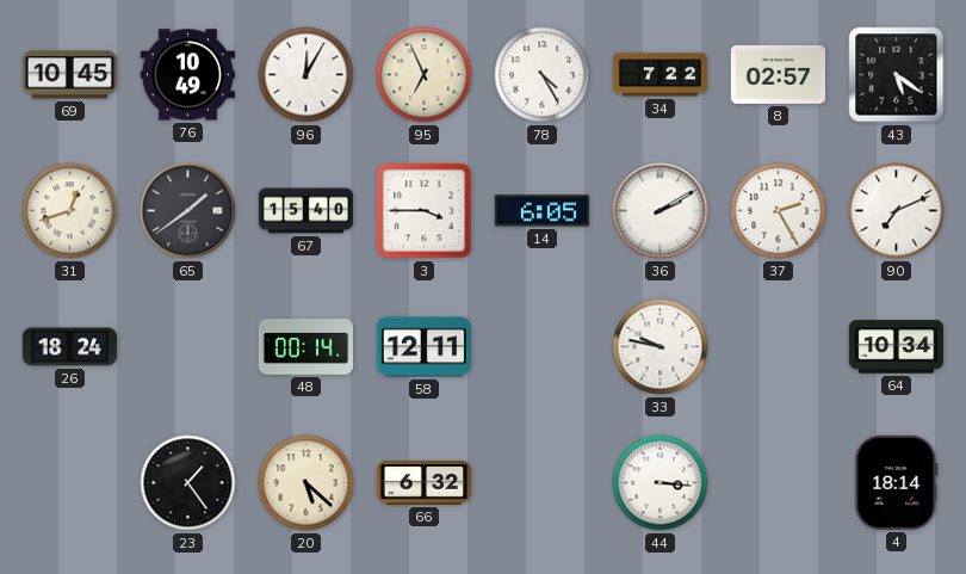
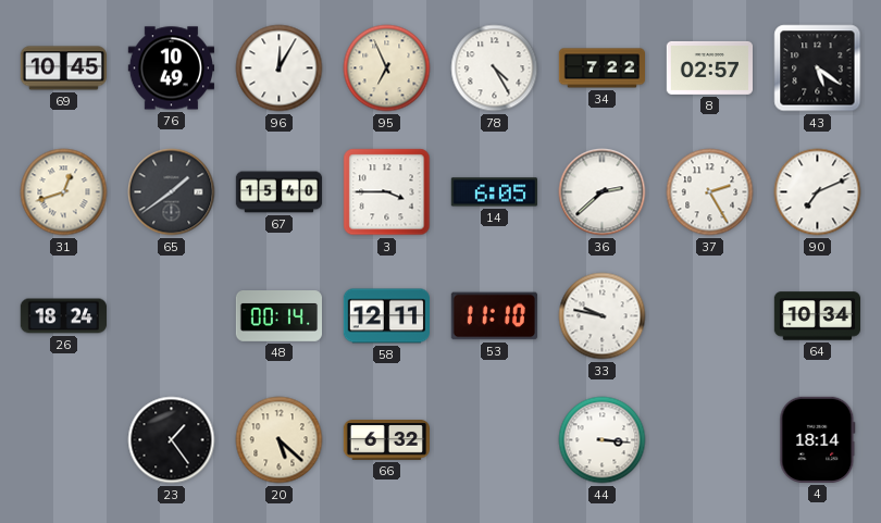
36: 2:10 -> 2:38 (603, 192)
53: none -> 11:10 (494, 316)
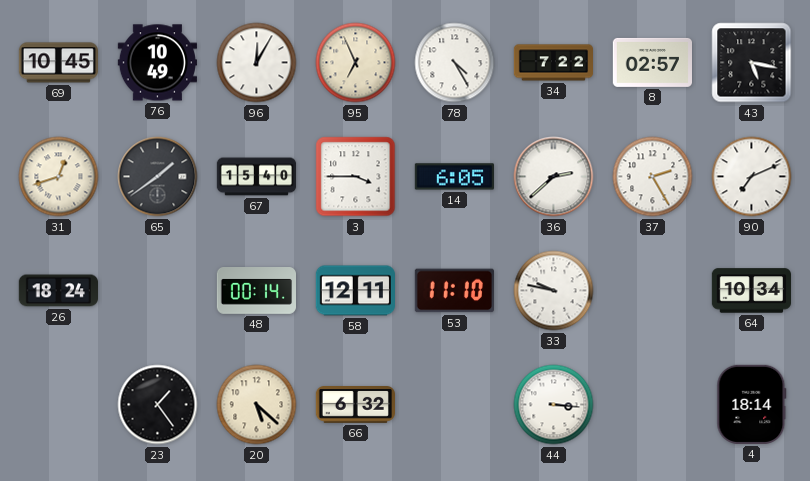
43: 5:21 -> 5:17 (752, 63)
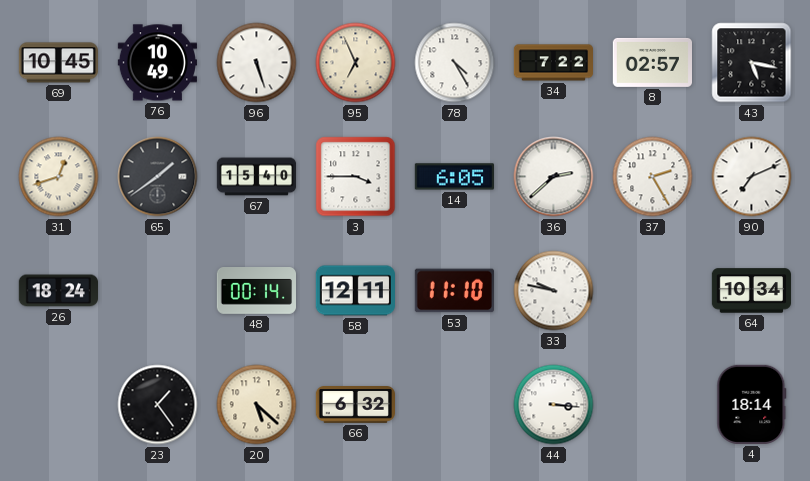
96: 12:05 -> 5:27 (257, 63)
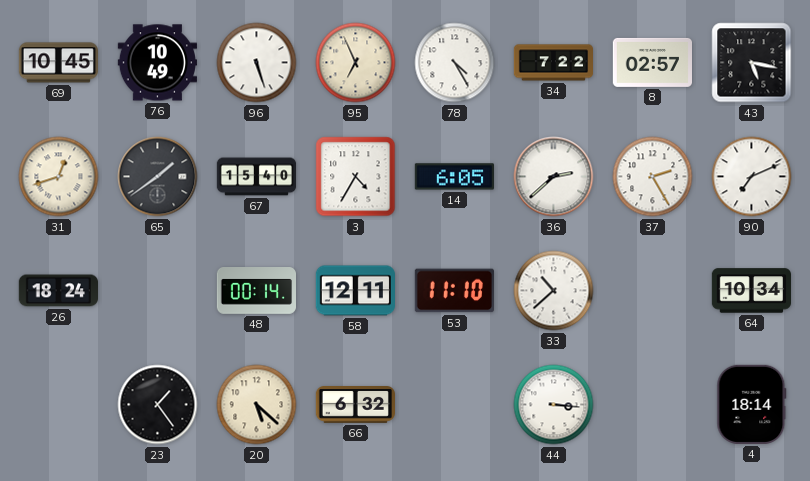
3: 3:45 -> 4:35 (356, 177)
33: 9:47 -> 10:38 (554, 291)
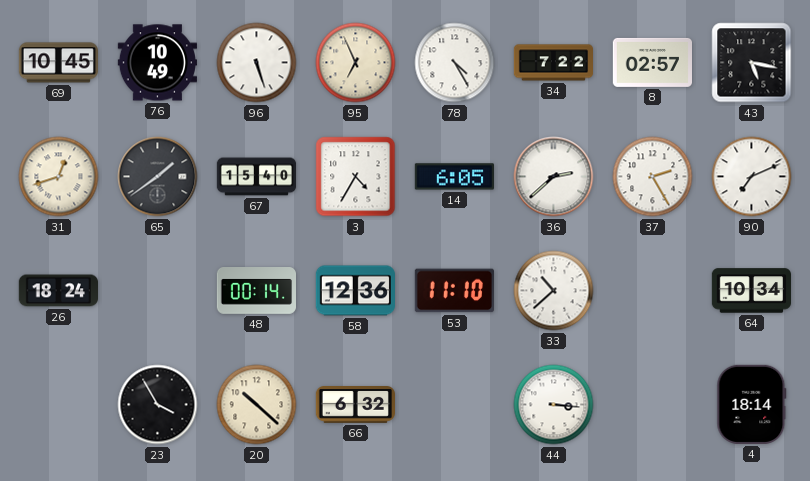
58: 12:11 -> 12:36 (355, 291)
23: 1:24 -> 3:55 (158, 405)
20: 5:22 -> 10:22 (257, 405)
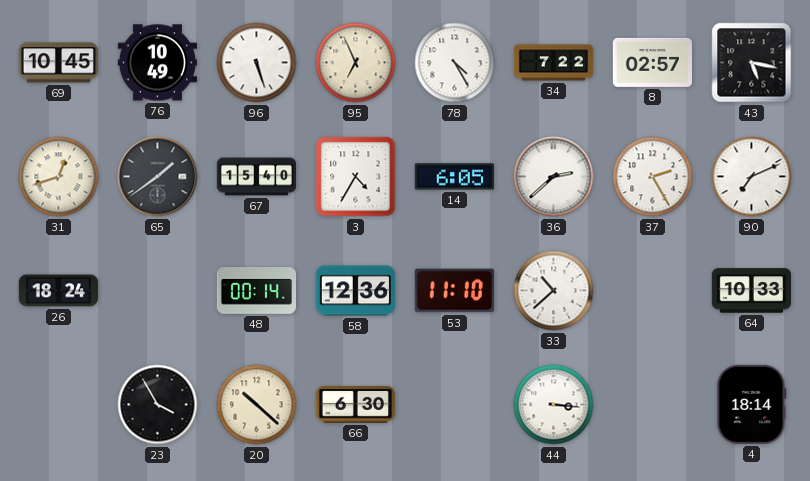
64: 10:34 -> 10:33 (751, 291)
66: 6:32 -> 6:30 (355, 405)
